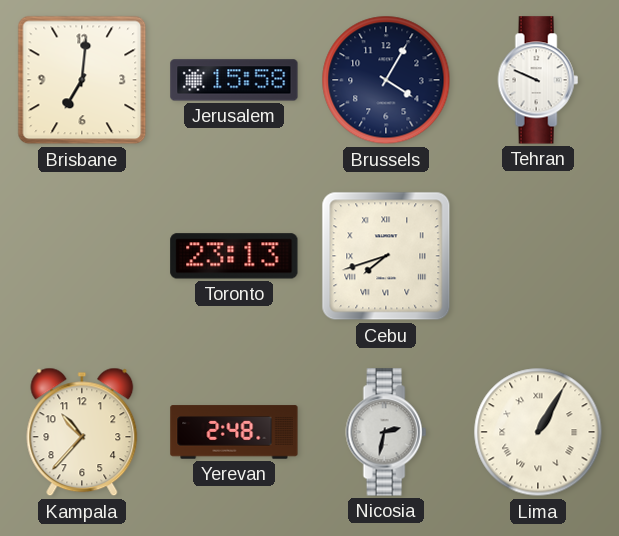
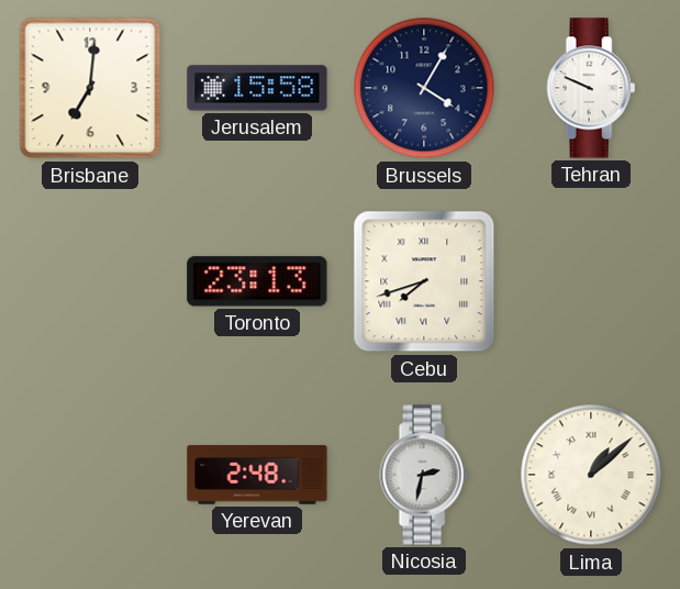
Kampala: 10:37 -> none (82, 432)
Lima: 1:05 -> 1:08 (591, 475)
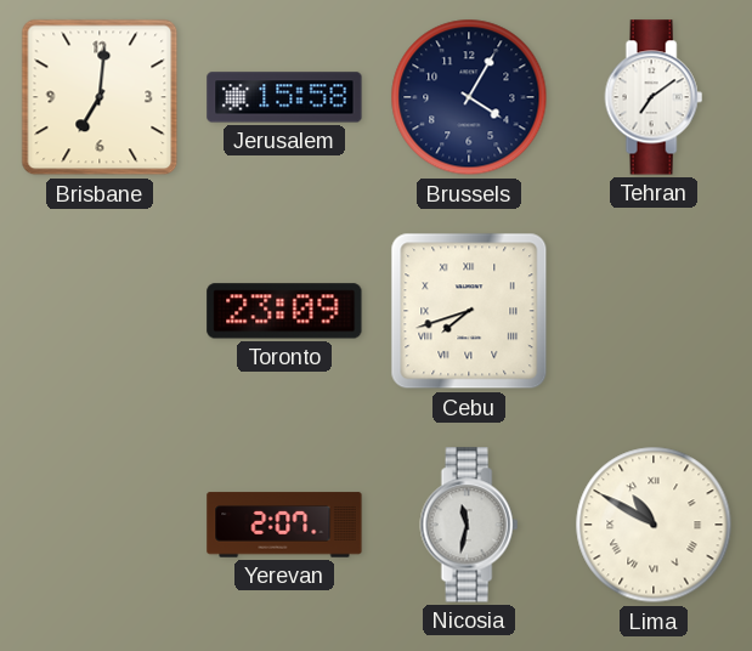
Tehran: 9:49 -> 7:09 (654, 97)
Toronto: 23:13 -> 23:09 (284, 311)
Yerevan: 2:48 -> 2:07 (284, 525)
Nicosia: 2:32 -> 11:32 (469, 525)
Lima: 1:08 -> 10:50 (654, 525)
